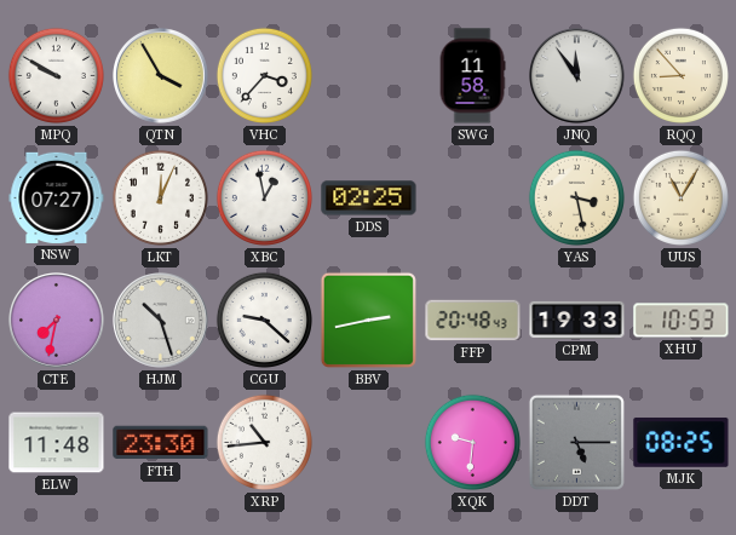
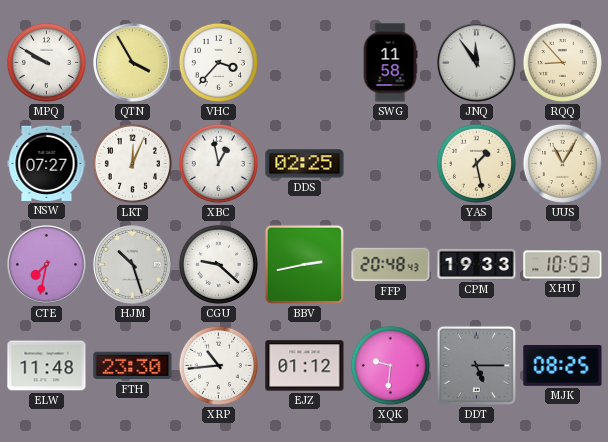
YAS: 3:28 -> 1:28 (476, 163)
EJZ: none -> 01:12 (305, 366)
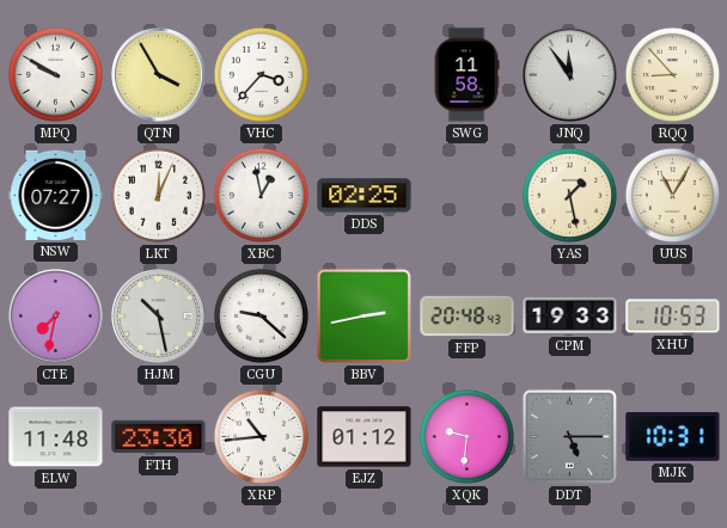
HJM: 10:27 -> 10:28 (159, 317)
MJK: 08:25 -> 10:31 (673, 436)
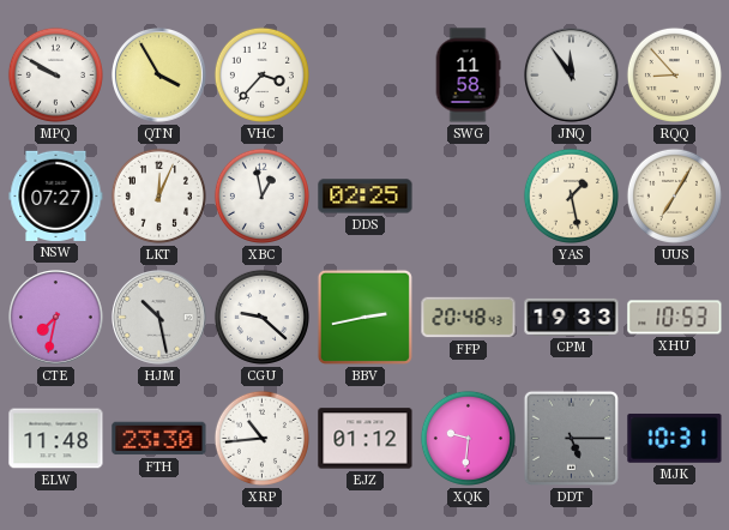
UUS: 11:05 -> 7:05 (674, 195)
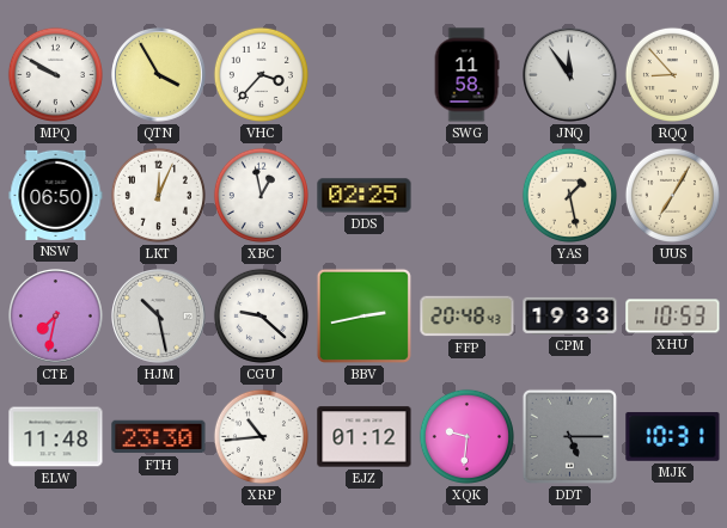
NSW: 07:27 -> 06:50 (56, 195)
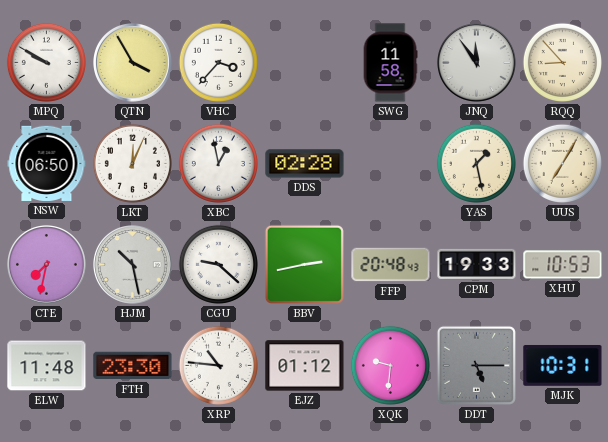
DDS: 02:25 -> 02:28 (305, 164)
XRP: 10:44 -> 10:46 (218, 365)
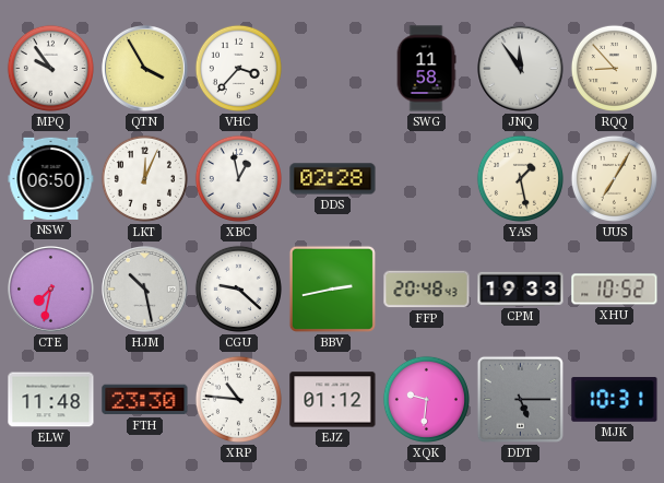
MPQ: 9:50 -> 9:54 (50, 68)
XHU: 10:53 -> 10:52 (615, 290)
